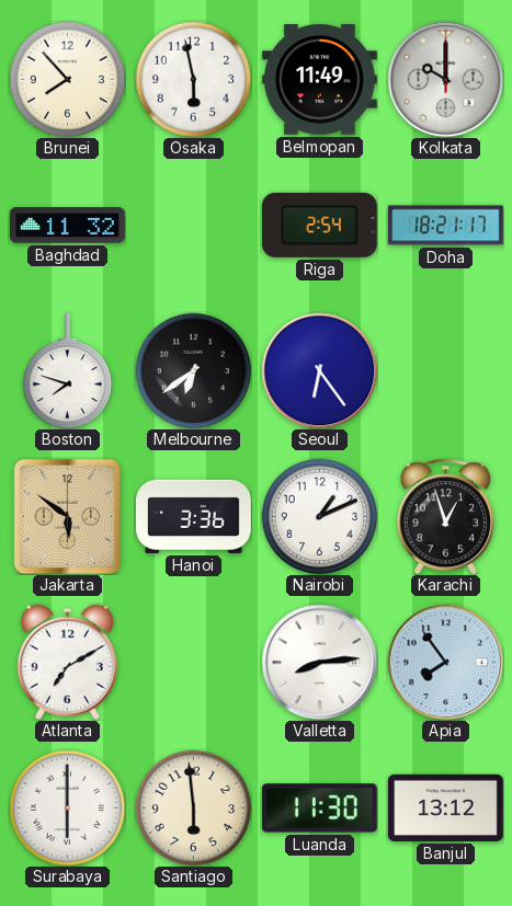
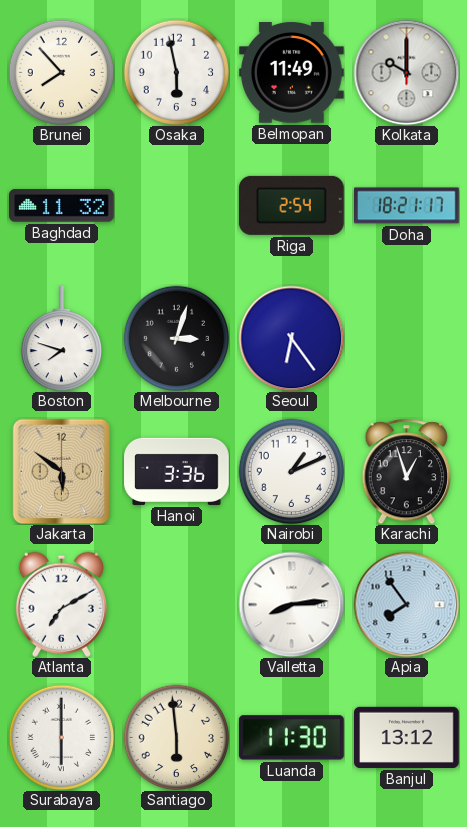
Melbourne: 6:39 -> 3:03 (176, 338)
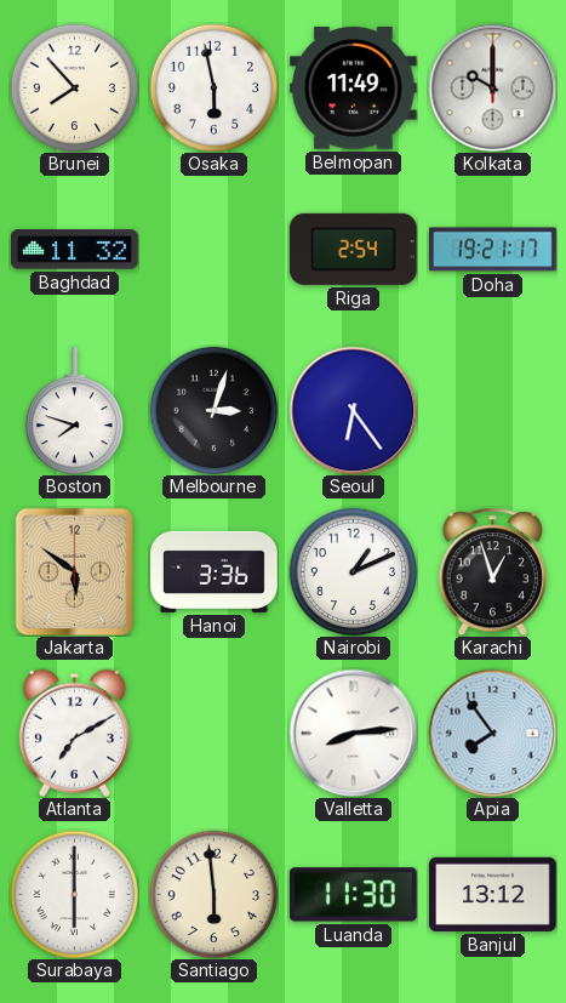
Doha: 18:21 -> 19:21 (493, 250)
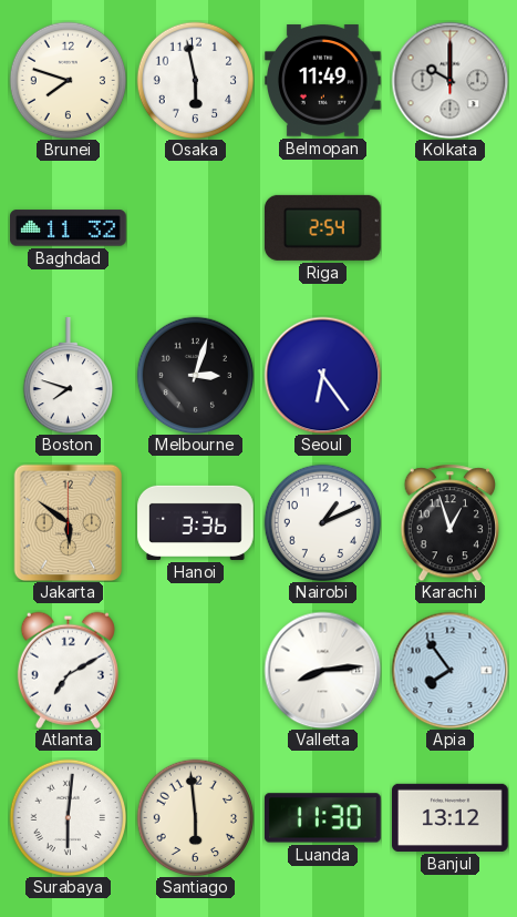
Brunei: 7:53 -> 7:48 (68, 80)
Doha: 19:21 -> none (493, 250)
Surabaya: 6:00 -> 6:01 (68, 817)
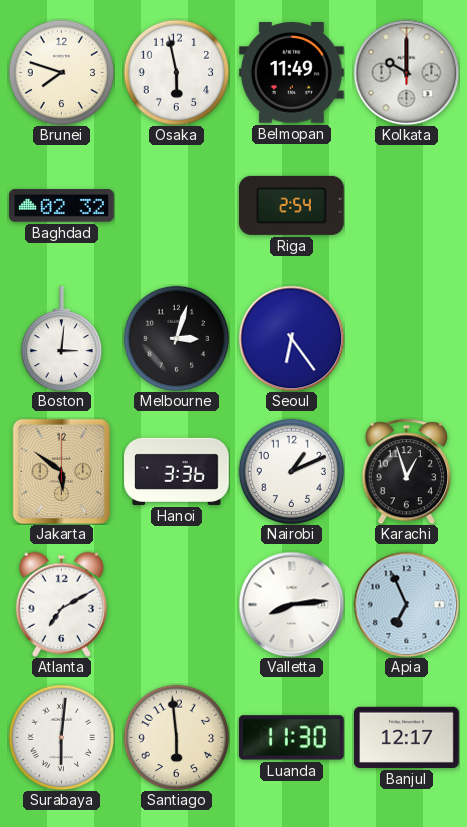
Baghdad: 11:32 -> 02:32 (62, 206)
Boston: 7:48 -> 3:01 (61, 339)
Apia: 7:54 -> 6:56 (406, 604)
Banjul: 13:12 -> 12:17 (407, 737)
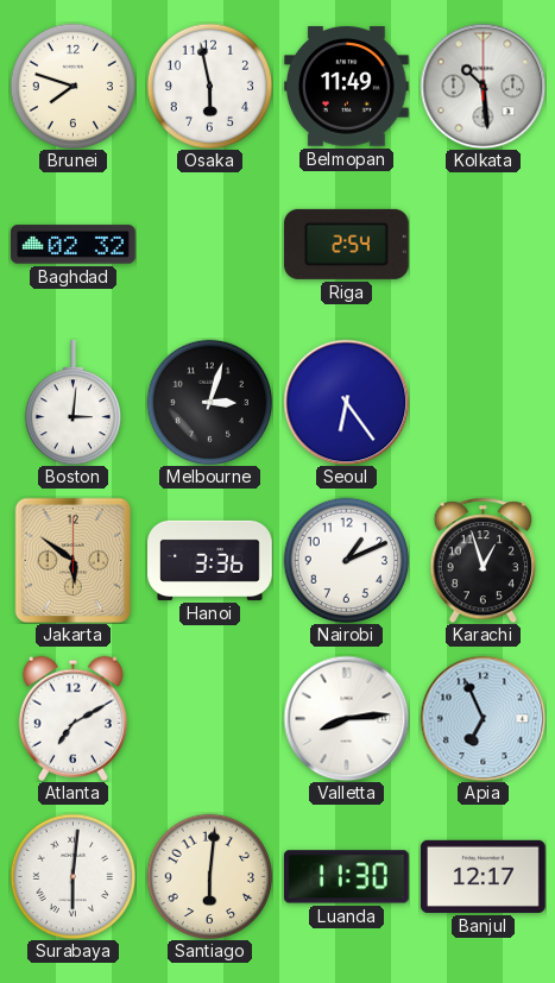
Kolkata: 10:00 -> 10:29 (483, 86)
Santiago: 5:59 -> 6:01 (209, 876)
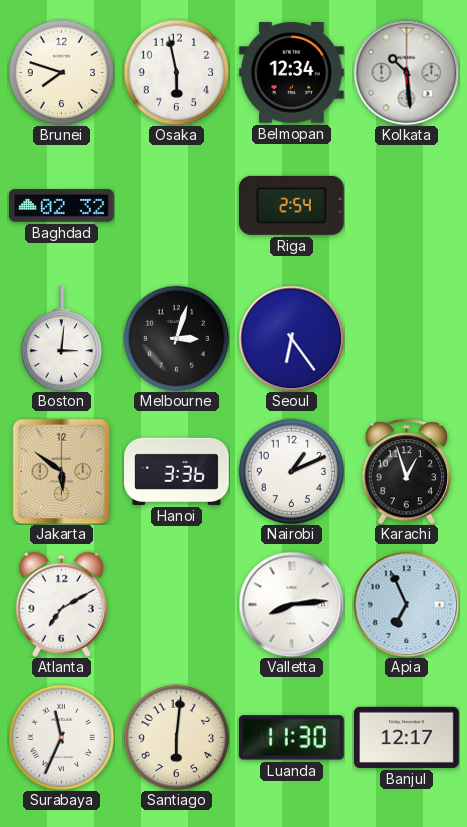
Belmopan: 11:49 -> 12:34 (292, 73)
Surabaya: 6:01 -> 11:34 (61, 737)
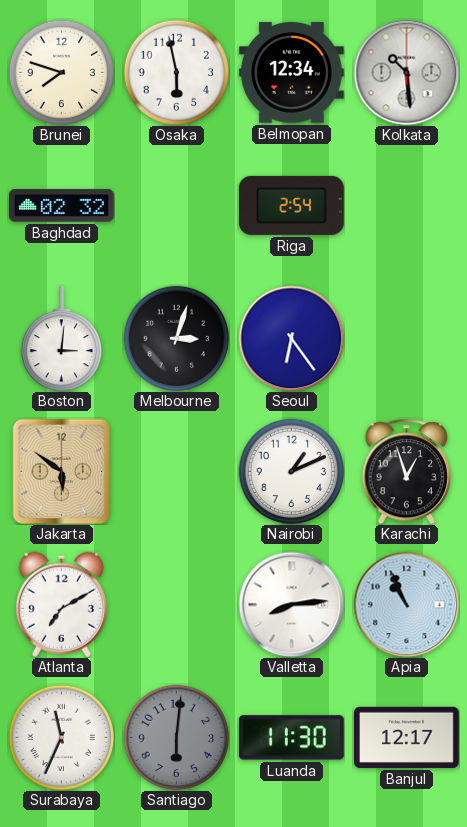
Hanoi: 3:36 -> none (177, 471)
Apia: 6:56 -> 10:56 (406, 604)
Santiago dial: cream -> grey (176, 737)
